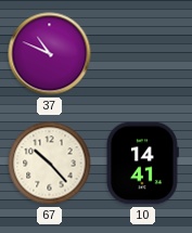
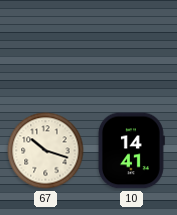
37: 10:49 -> none (50, 54)
67: 10:23 -> 10:18 (46, 151)
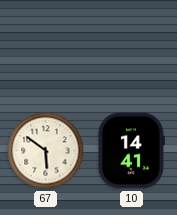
67: 10:18 -> 5:51 (46, 151)
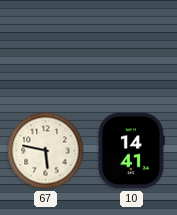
67: 5:51 -> 5:47 (46, 151)
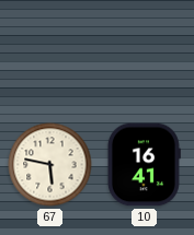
10: 14:41 -> 16:41 (144, 165)
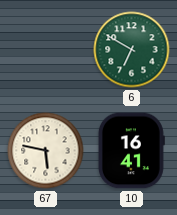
6: none -> 6:50 (132, 50)
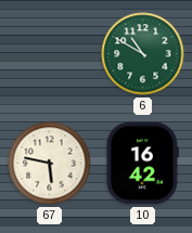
6: 6:50 -> 10:50 (143, 54)
10: 16:41 -> 16:42 (142, 164)
